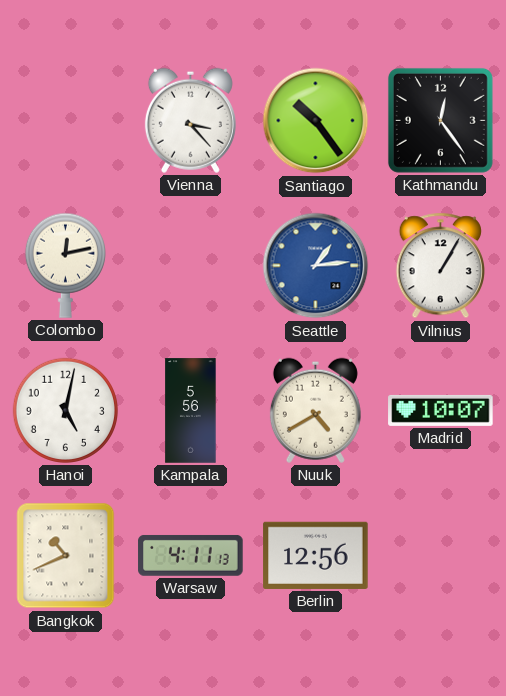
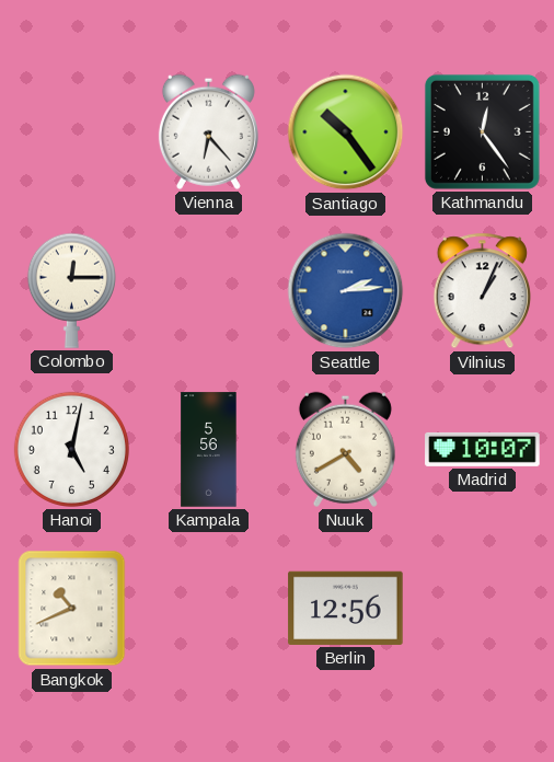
Vienna: 3:23 -> 6:23 (208, 131)
Colombo: 12:13 -> 12:15 (71, 290)
Seattle: 1:14 -> 2:14 (346, 291)
Vilnius: 1:05 -> 1:04 (482, 291)
Warsaw: 4:11 -> none (191, 556)
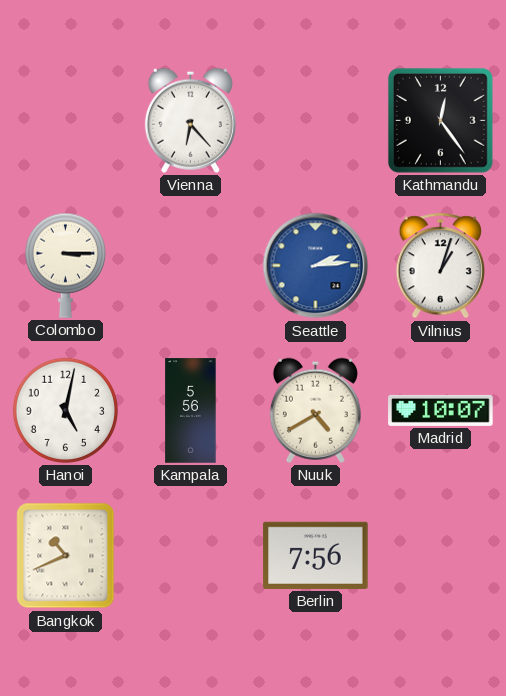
Santiago: 10:24 -> none (346, 132)
Colombo: 12:15 -> 3:15 (65, 265)
Vilnius: 1:04 -> 1:03 (440, 266)
Berlin: 12:56 -> 7:56 (316, 555)
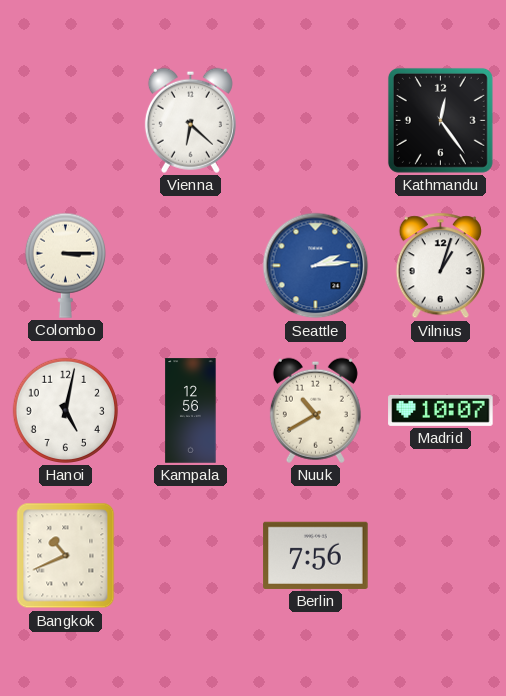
Vienna: 6:23 -> 6:22 (190, 120)
Kampala: 5:56 -> 12:56 (191, 411)
Nuuk: 4:40 -> 10:40 (315, 410)
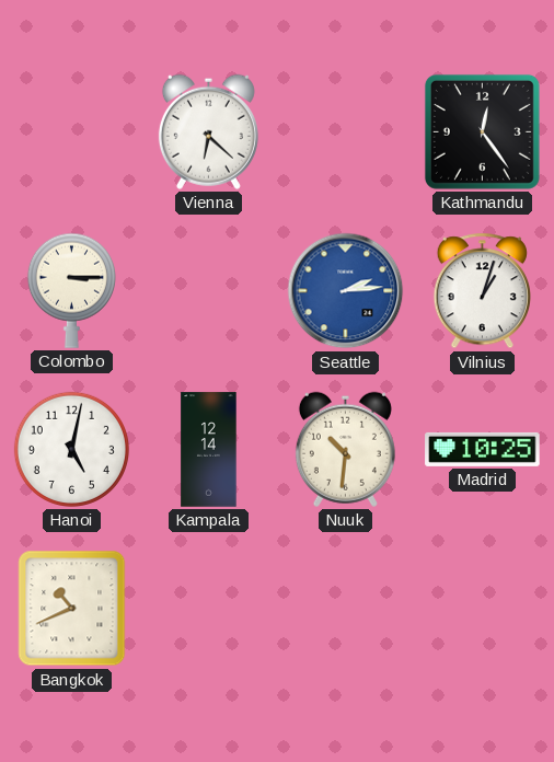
Kampala: 12:56 -> 12:14 (209, 450)
Nuuk: 10:40 -> 10:31 (345, 449)
Madrid: 10:07 -> 10:25 (483, 449)
Berlin: 7:56 -> none (316, 555)
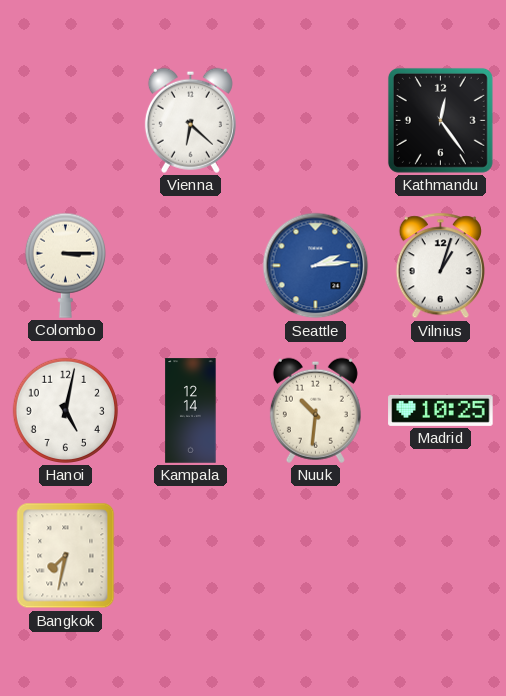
Bangkok: 10:41 -> 7:32 (66, 556)
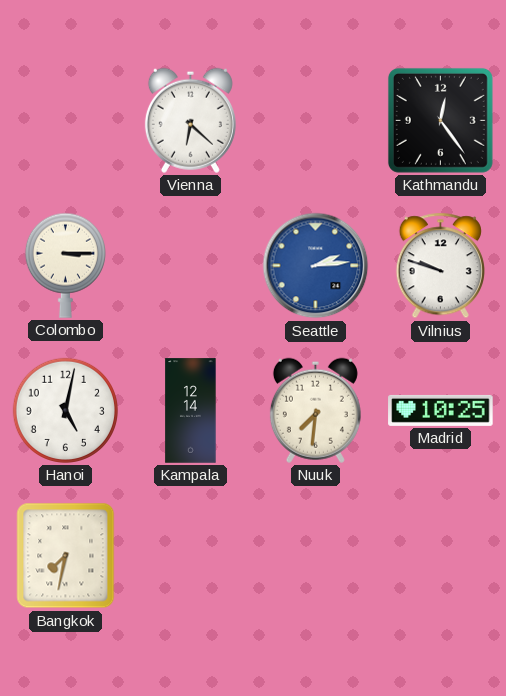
Vilnius: 1:03 -> 9:48 (440, 266)
Nuuk: 10:31 -> 7:31 (315, 410)
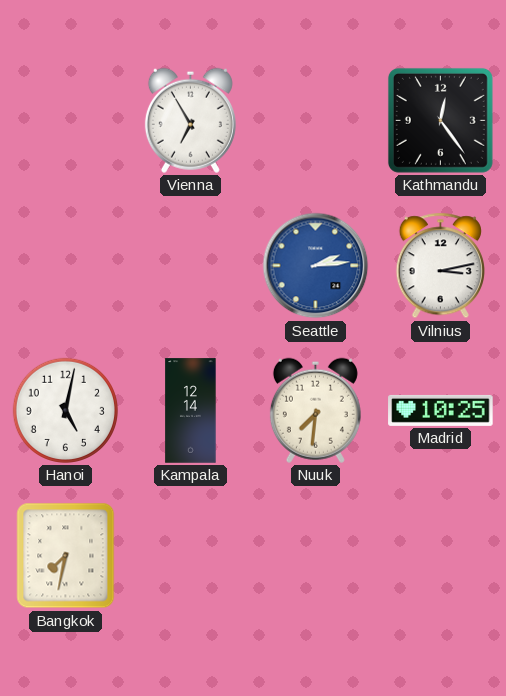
Vienna: 6:22 -> 6:55 (190, 120)
Colombo: 3:15 -> none (65, 265)
Vilnius: 9:48 -> 3:13 (440, 266)
